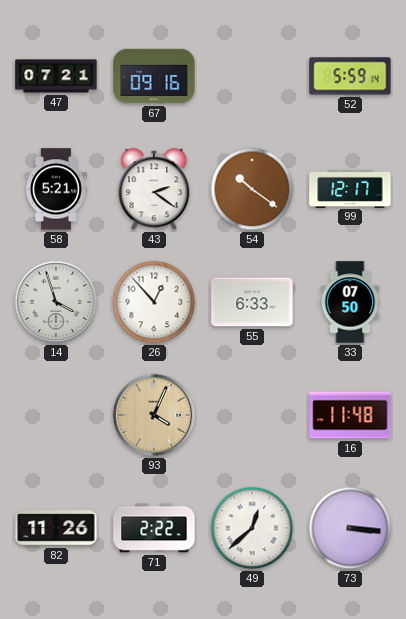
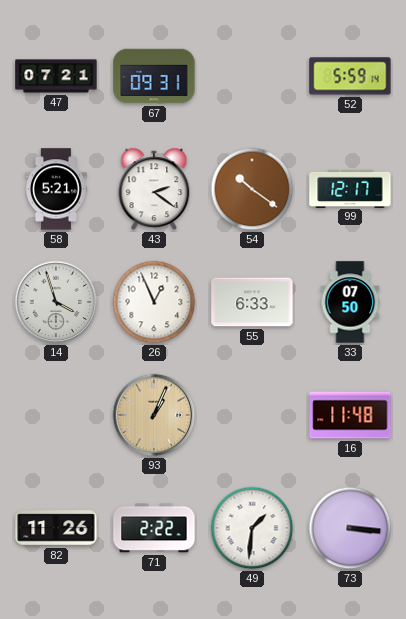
67: 09:16 -> 09:31 (154, 76)
26: 12:53 -> 12:56 (154, 302)
93: 4:04 -> 1:04 (154, 415)
49: 12:38 -> 1:31 (252, 528)
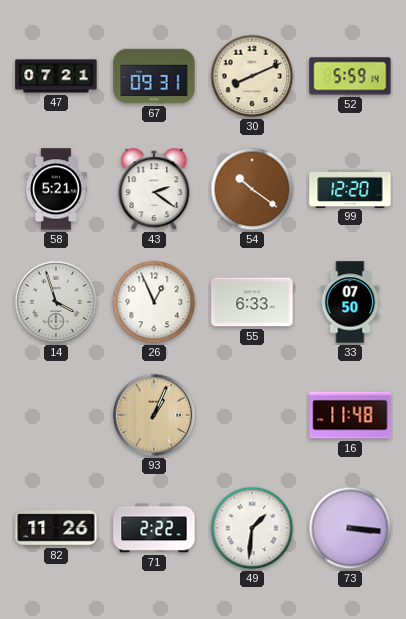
30: none -> 8:11 (252, 76)
99: 12:17 -> 12:20 (350, 188)
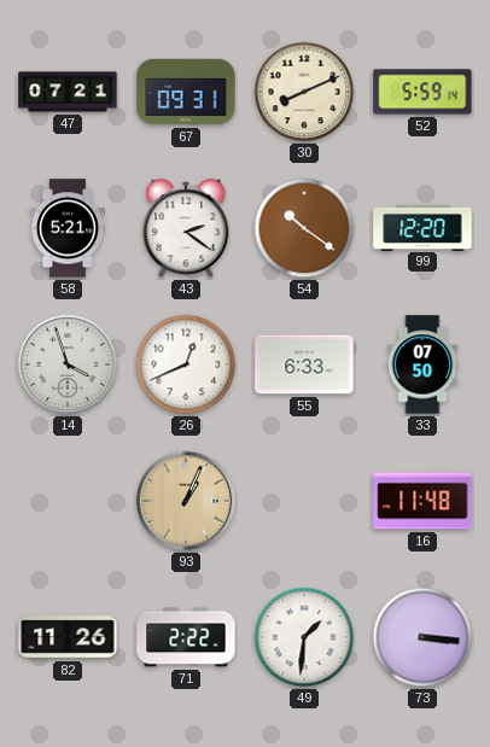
26: 12:56 -> 12:41 (186, 364)
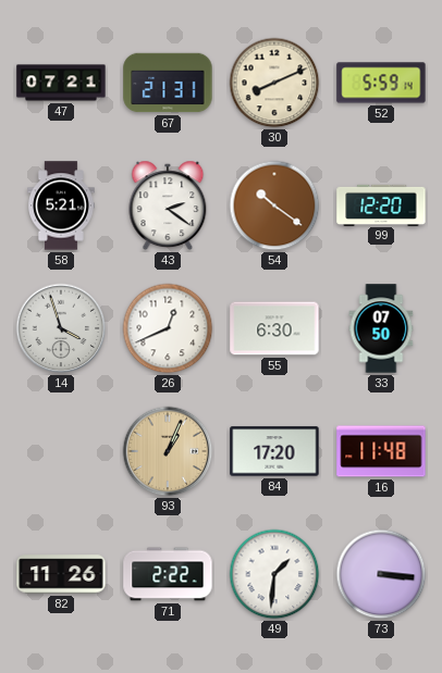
67: 09:31 -> 21:31 (168, 83)
55: 6:33 -> 6:30 (274, 328)
84: none -> 17:20 (274, 451)
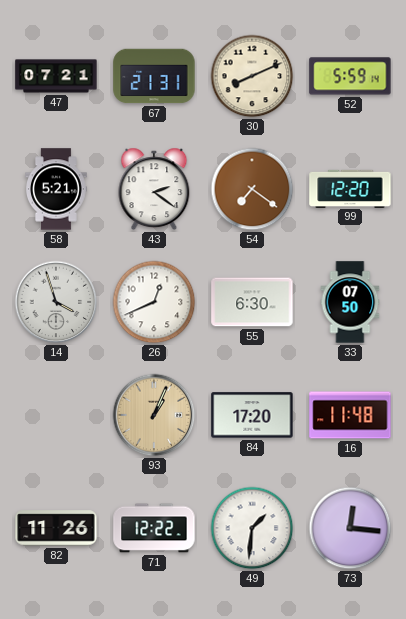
54: 10:21 -> 7:21 (252, 189)
71: 2:22 -> 12:22 (154, 528)
73: 3:16 -> 12:16 (350, 528)
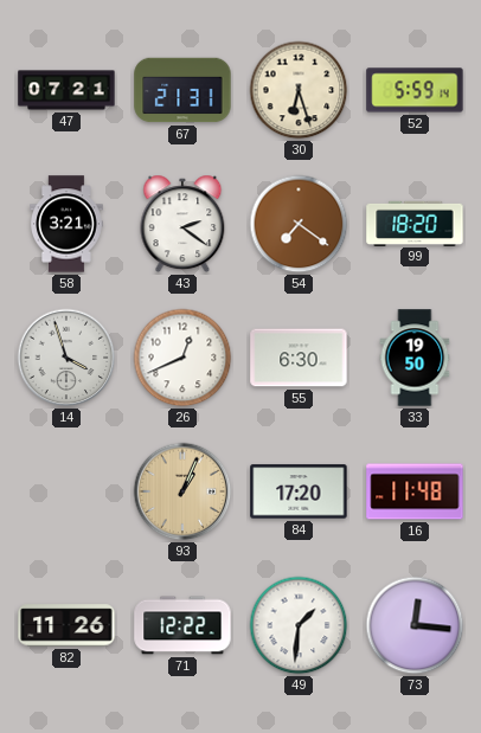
30: 8:11 -> 6:27 (299, 90)
58: 5:21 -> 3:21 (66, 224)
99: 12:20 -> 18:20 (415, 223)
33: 07:50 -> 19:50 (415, 358)
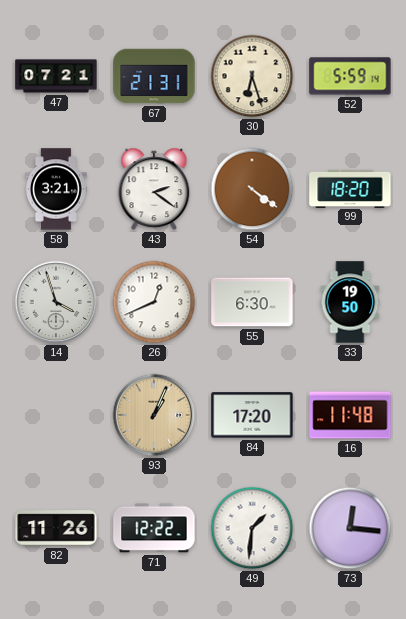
54: 7:21 -> 4:21 (252, 189)
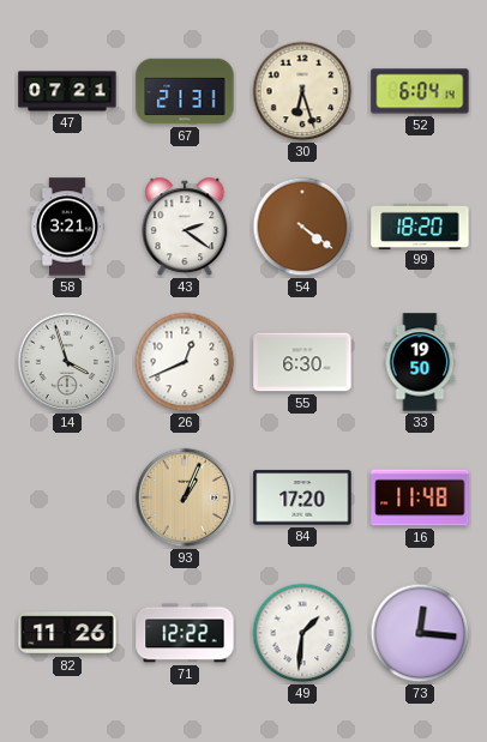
52: 5:59 -> 6:04 (420, 91)
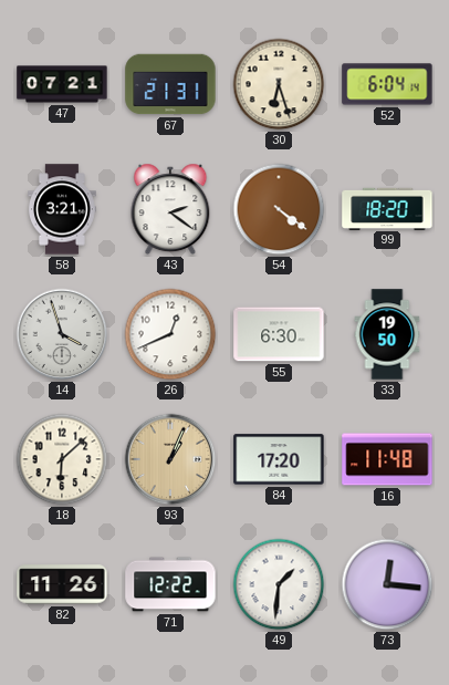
18: none -> 6:08 (62, 459)
